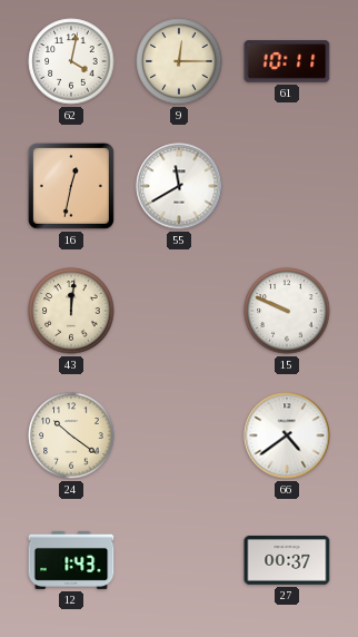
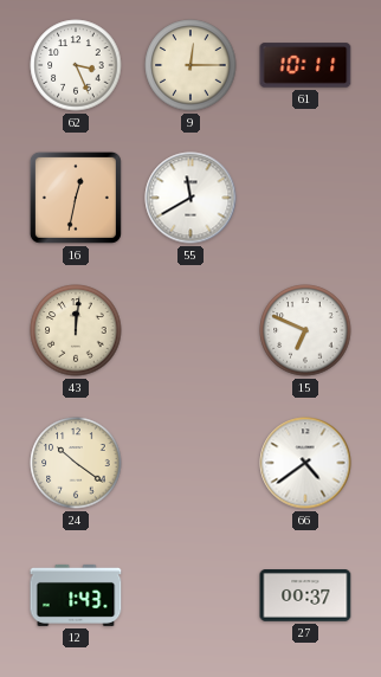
62: 4:02 -> 3:26 (76, 65)
15: 9:49 -> 6:49 (305, 330)
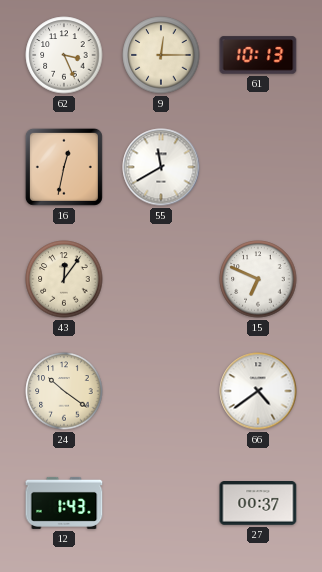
61: 10:11 -> 10:13 (258, 55)
43: 12:01 -> 12:06 (64, 279)
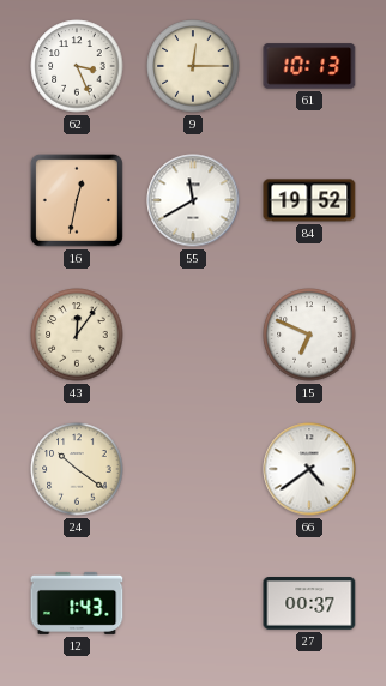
84: none -> 19:52 (309, 200)
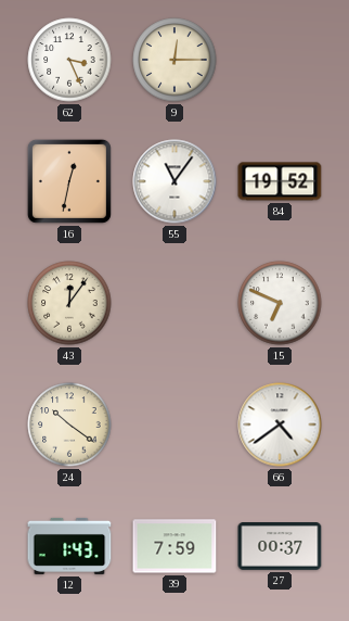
61: 10:13 -> none (309, 66)
55: 11:40 -> 11:06 (174, 181)
39: none -> 7:59 (174, 546)
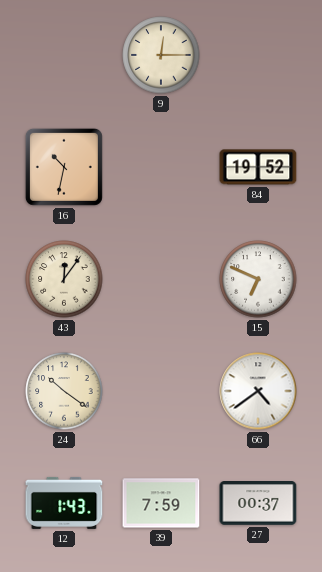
62: 3:26 -> none (69, 60)
16: 12:32 -> 10:32 (64, 167)
55: 11:06 -> none (174, 181)
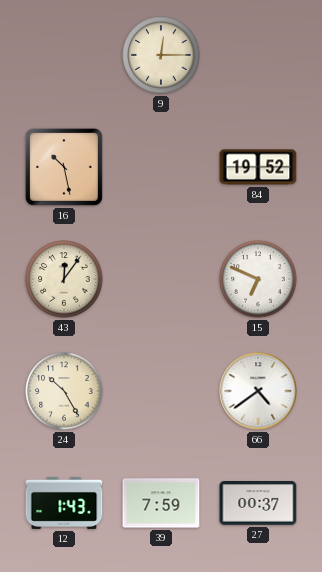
16: 10:32 -> 10:28 (64, 167)
24: 10:21 -> 10:25 (64, 391)
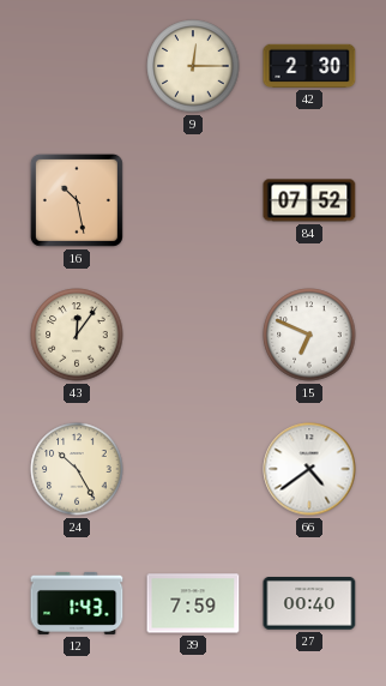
42: none -> 2:30 (309, 66)
84: 19:52 -> 07:52 (309, 200)
27: 00:37 -> 00:40 (309, 604)
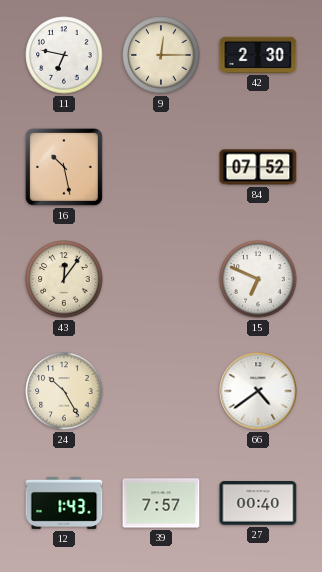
11: none -> 6:47 (64, 55)
39: 7:59 -> 7:57 (161, 503)
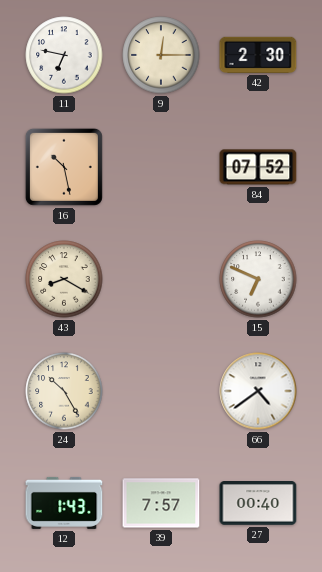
43: 12:06 -> 8:20 (64, 279)
